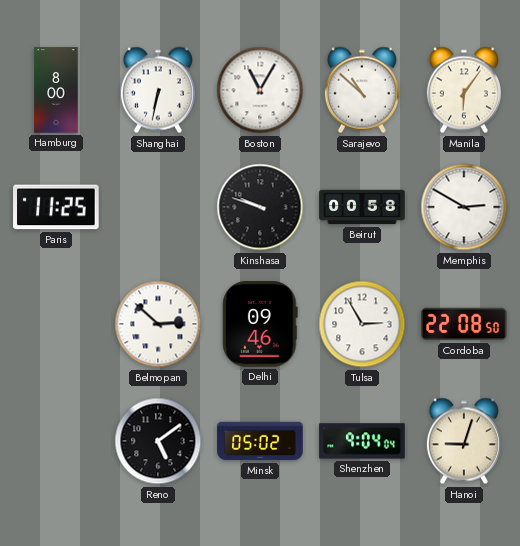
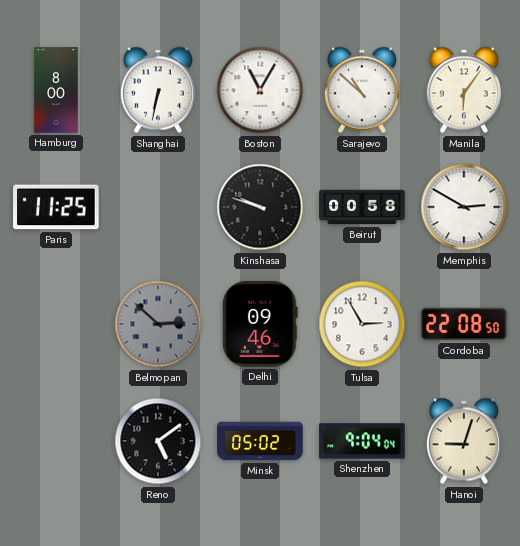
Belmopan dial: white -> grey (158, 324)
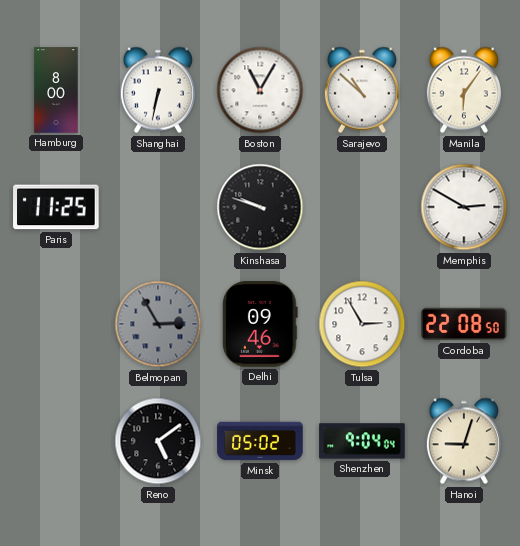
Beirut: 00:58 -> none (362, 207)
Belmopan: 2:52 -> 2:55 (158, 324)
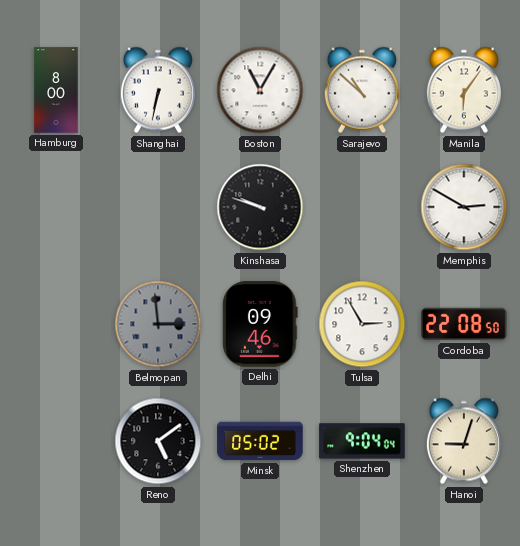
Paris: 11:25 -> none (56, 207)
Belmopan: 2:55 -> 2:59 (158, 324)
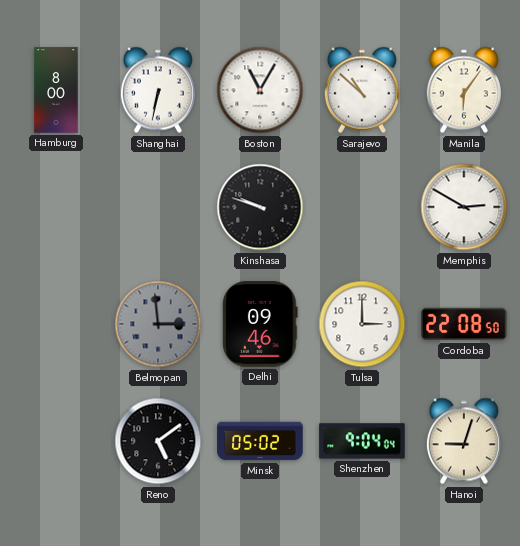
Tulsa: 2:55 -> 3:00 (362, 324)
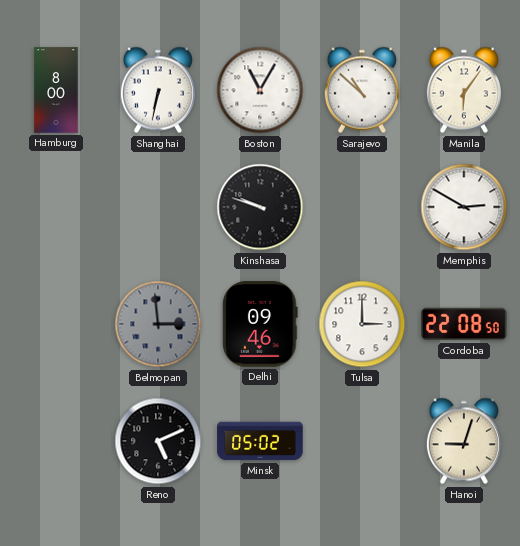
Reno: 5:09 -> 5:11 (158, 441)
Shenzhen: 9:04 -> none (362, 441)
